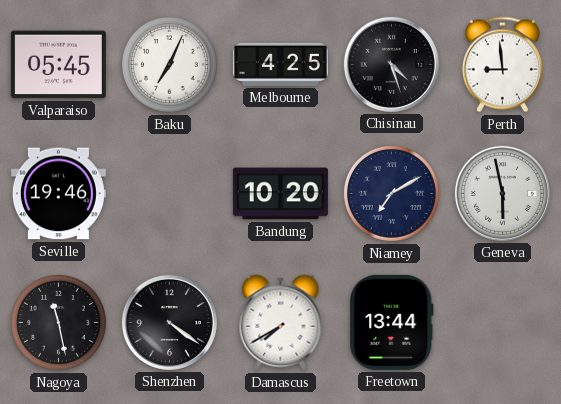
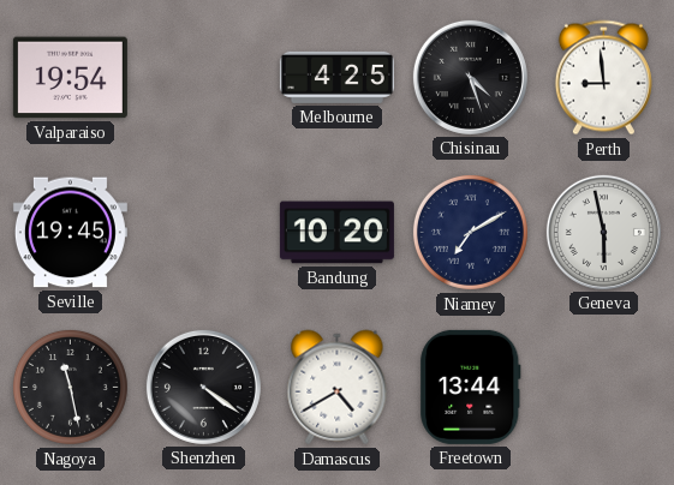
Valparaiso: 05:45 -> 19:54 (70, 78)
Baku: 7:04 -> none (169, 64)
Seville: 19:46 -> 19:45 (70, 233)
Damascus: 7:40 -> 4:40 (338, 388)
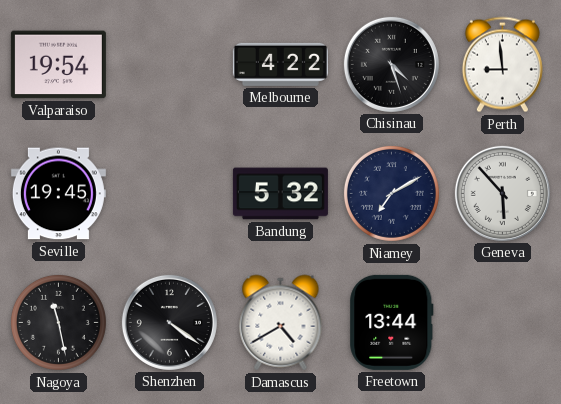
Melbourne: 4:25 -> 4:22 (280, 64)
Bandung: 10:20 -> 5:32 (280, 194)
Geneva: 5:58 -> 5:53 (502, 193)
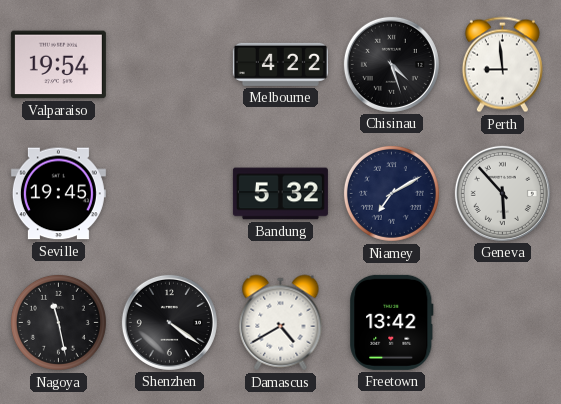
Freetown: 13:44 -> 13:42 (392, 322)
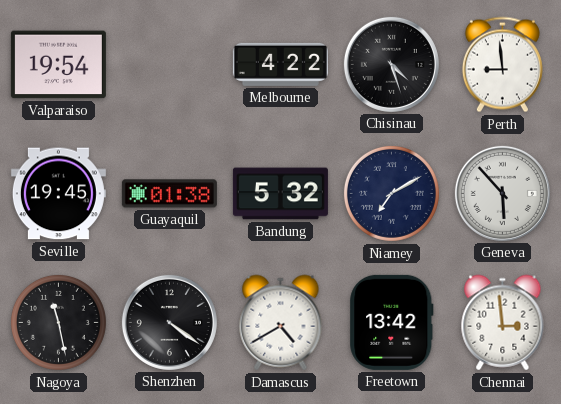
Guayaquil: none -> 01:38 (169, 194)
Chennai: none -> 2:59 (503, 323)
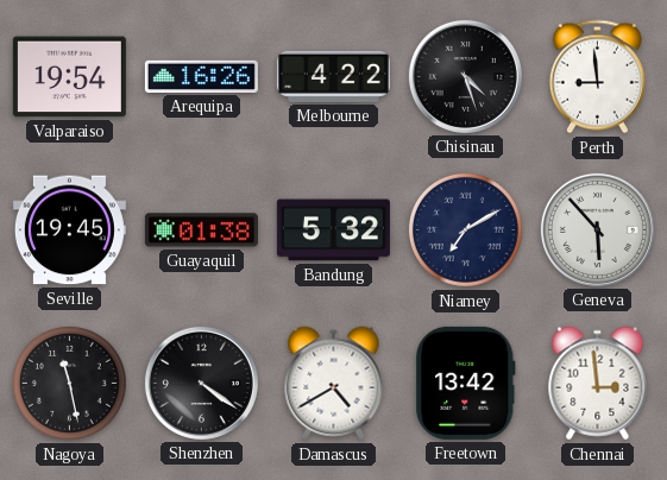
Arequipa: none -> 16:26 (201, 76)
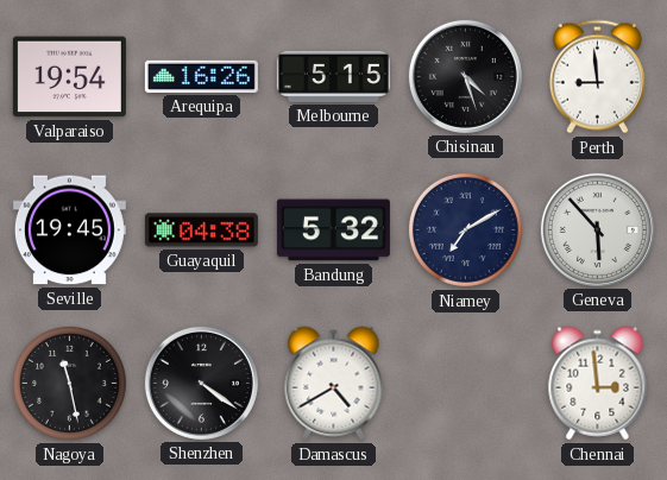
Melbourne: 4:22 -> 5:15 (333, 76)
Guayaquil: 01:38 -> 04:38 (201, 230)
Freetown: 13:42 -> none (466, 383)
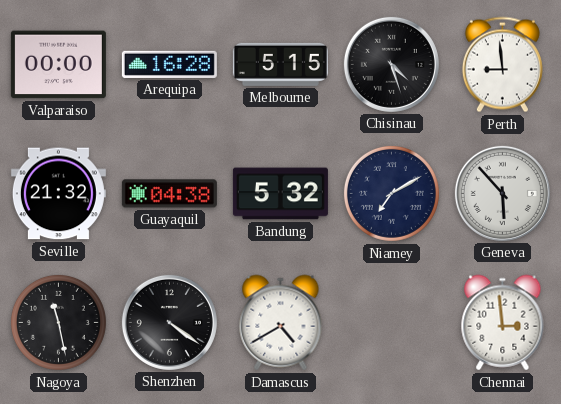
Valparaiso: 19:54 -> 00:00 (58, 65)
Arequipa: 16:26 -> 16:28 (169, 64)
Seville: 19:45 -> 21:32 (58, 194)
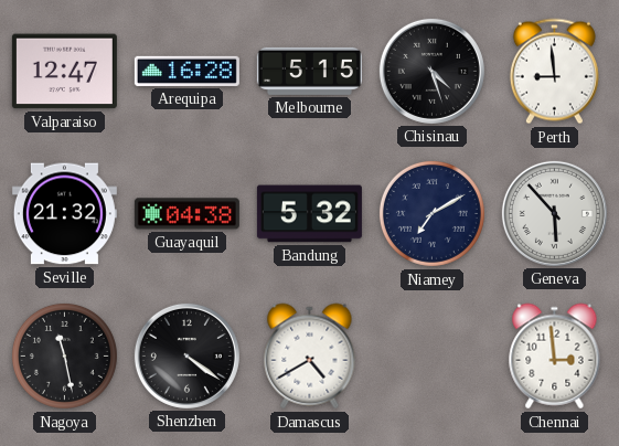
Valparaiso: 00:00 -> 12:47 (64, 72)
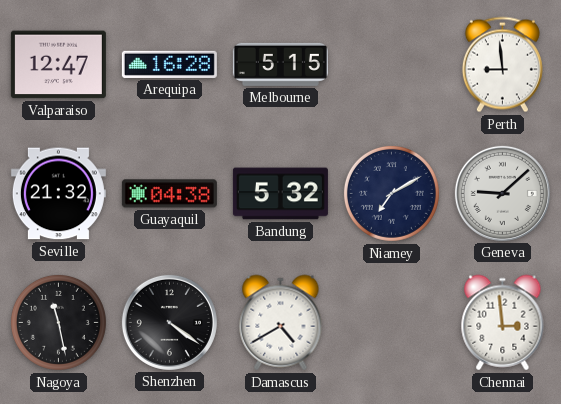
Chisinau: 4:27 -> none (431, 71)
Geneva: 5:53 -> 9:08 (502, 193)
